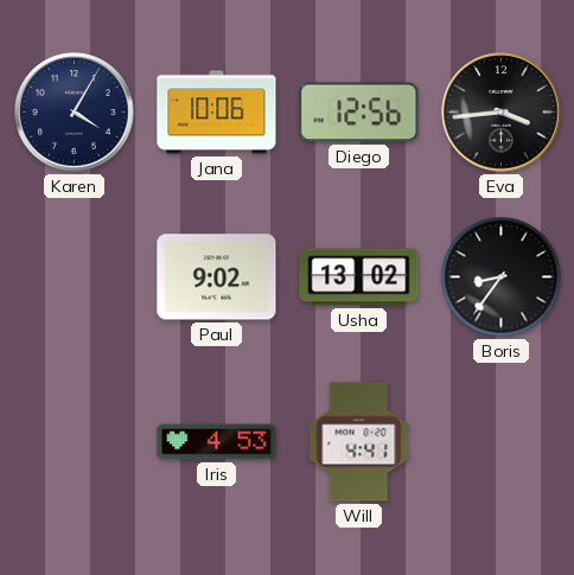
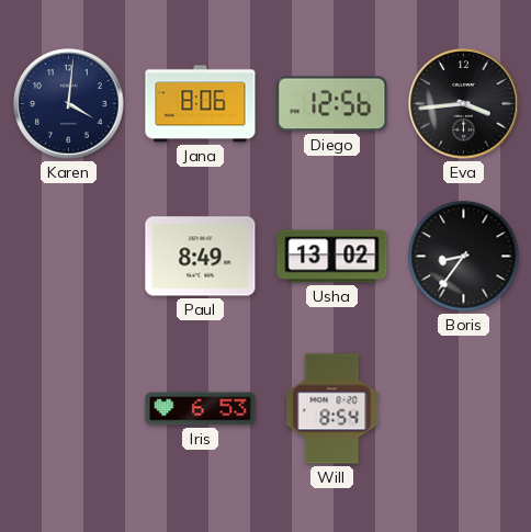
Karen: 4:05 -> 4:01 (69, 104)
Jana: 10:06 -> 8:06 (201, 104)
Paul: 9:02 -> 8:49 (201, 257)
Iris: 4:53 -> 6:53 (201, 409)
Will: 4:41 -> 8:54 (332, 409)
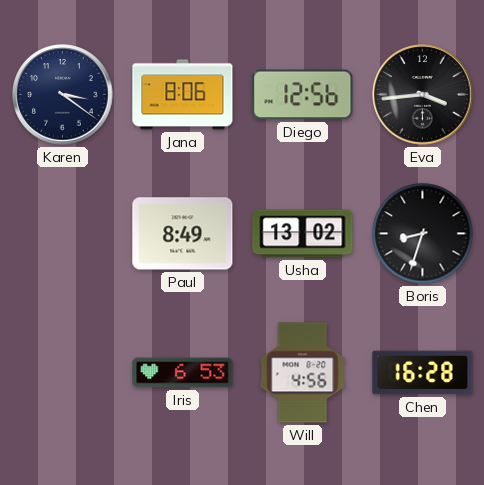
Karen: 4:01 -> 3:21 (63, 95)
Boris: 8:36 -> 8:33 (423, 234)
Will: 8:54 -> 4:56 (303, 373)
Chen: none -> 16:28 (423, 373)
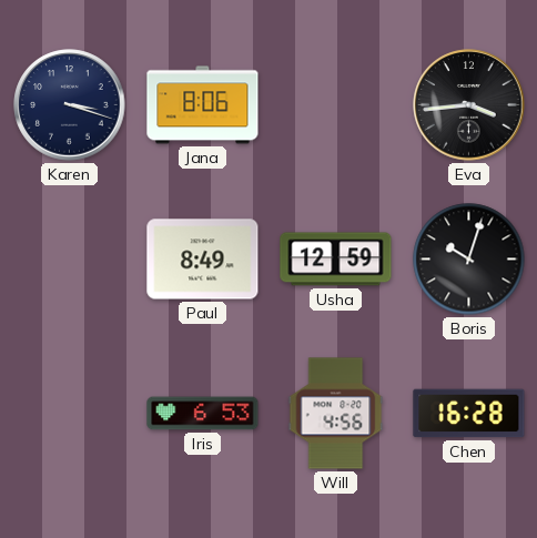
Karen: 3:21 -> 3:18 (70, 105)
Diego: 12:56 -> none (303, 95)
Usha: 13:02 -> 12:59 (336, 260)
Boris: 8:33 -> 10:03 (469, 260)
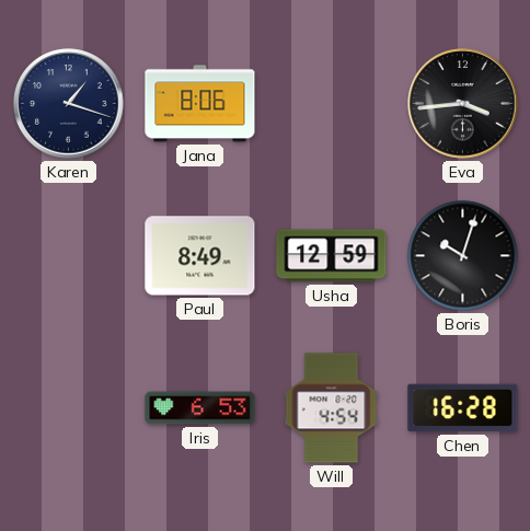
Karen: 3:18 -> 1:18 (69, 104)
Will: 4:56 -> 4:54 (332, 408)
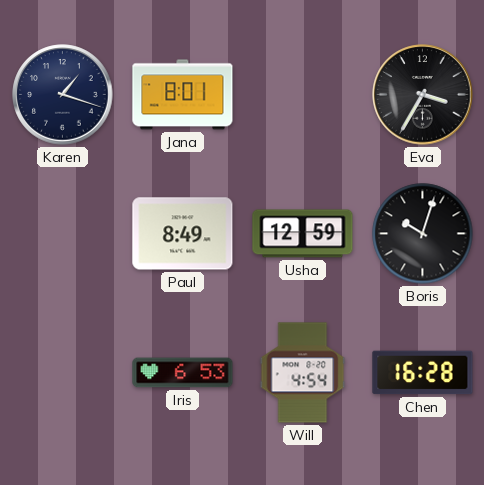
Jana: 8:06 -> 8:01 (183, 95)
Eva: 3:44 -> 3:35 (423, 95)
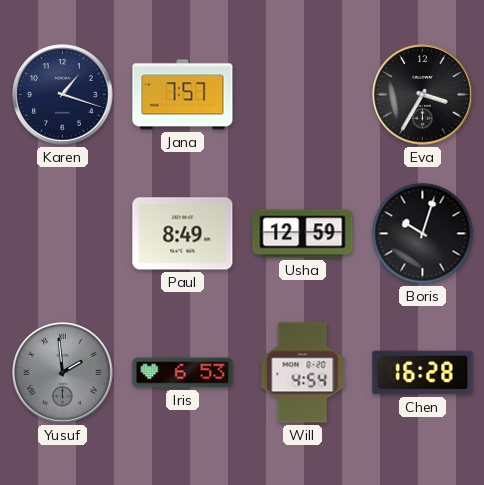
Jana: 8:01 -> 7:57 (183, 95)
Yusuf: none -> 1:59 (63, 373)
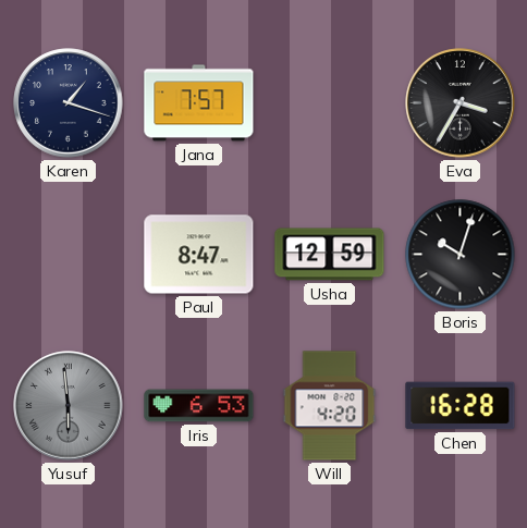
Paul: 8:49 -> 8:47 (199, 255)
Yusuf: 1:59 -> 5:59 (69, 406)
Will: 4:54 -> 4:20 (330, 406)
